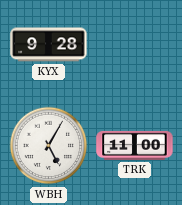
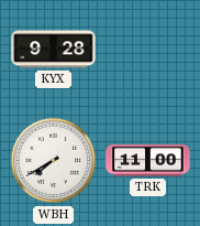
WBH: 5:05 -> 7:40 (54, 161)
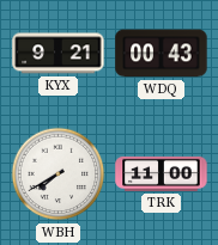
KYX: 9:28 -> 9:21 (59, 54)
WDQ: none -> 00:43 (162, 54)
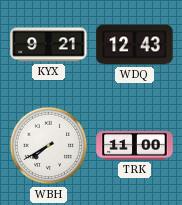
WDQ: 00:43 -> 12:43 (135, 45)
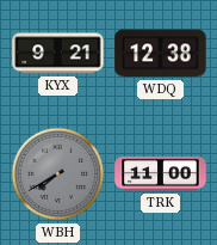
WDQ: 12:43 -> 12:38 (161, 54)
WBH dial: white -> grey (58, 174)
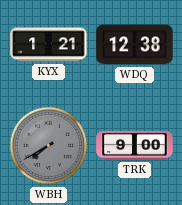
KYX: 9:21 -> 1:21 (49, 45)
TRK: 11:00 -> 9:00 (135, 145)
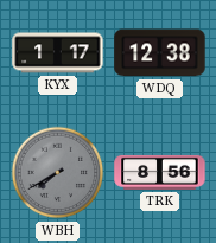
KYX: 1:21 -> 1:17 (58, 53)
TRK: 9:00 -> 8:56 (160, 172)
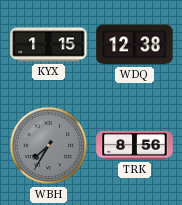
KYX: 1:17 -> 1:15 (49, 45)
WBH: 7:40 -> 7:35 (49, 146)
